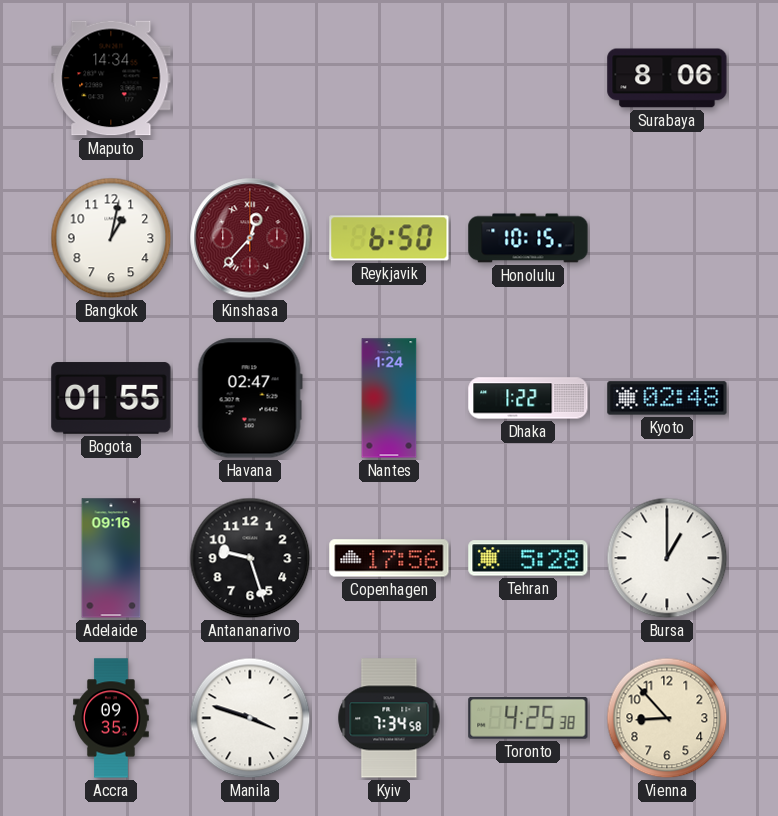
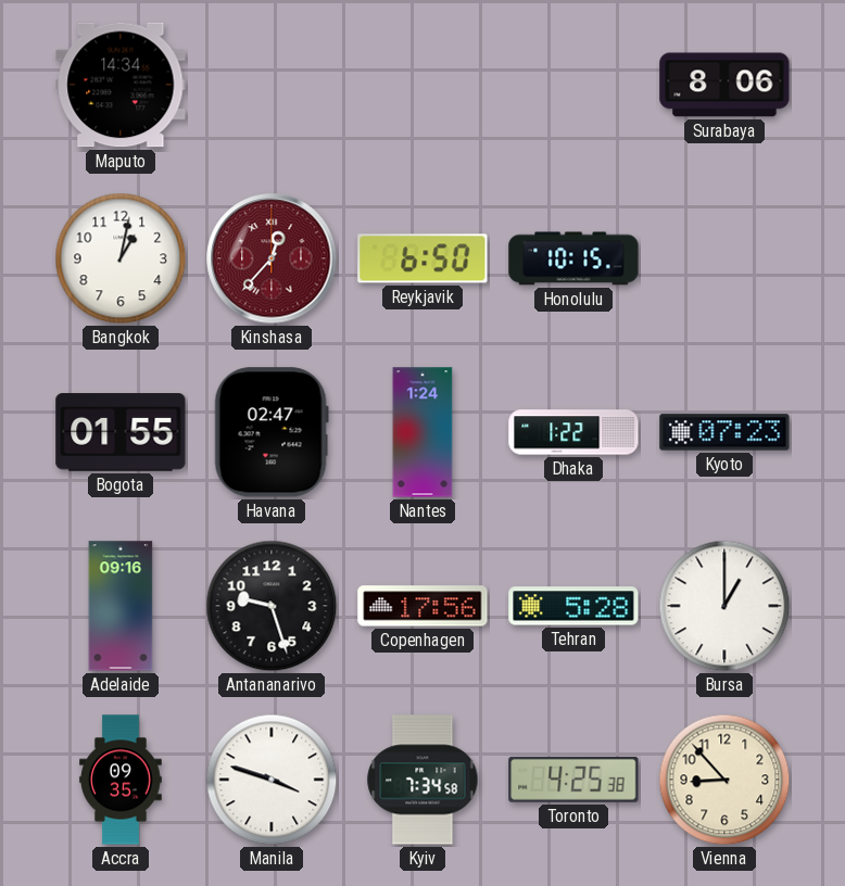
Kyoto: 02:48 -> 07:23 (724, 432)
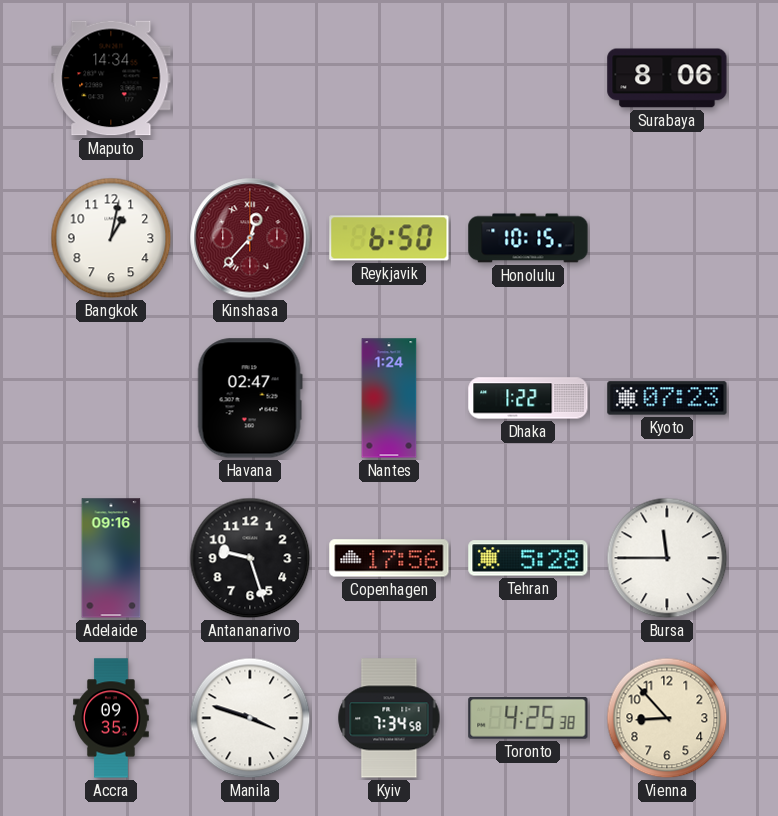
Bogota: 01:55 -> none (121, 432)
Bursa: 1:00 -> 11:45 (667, 558)
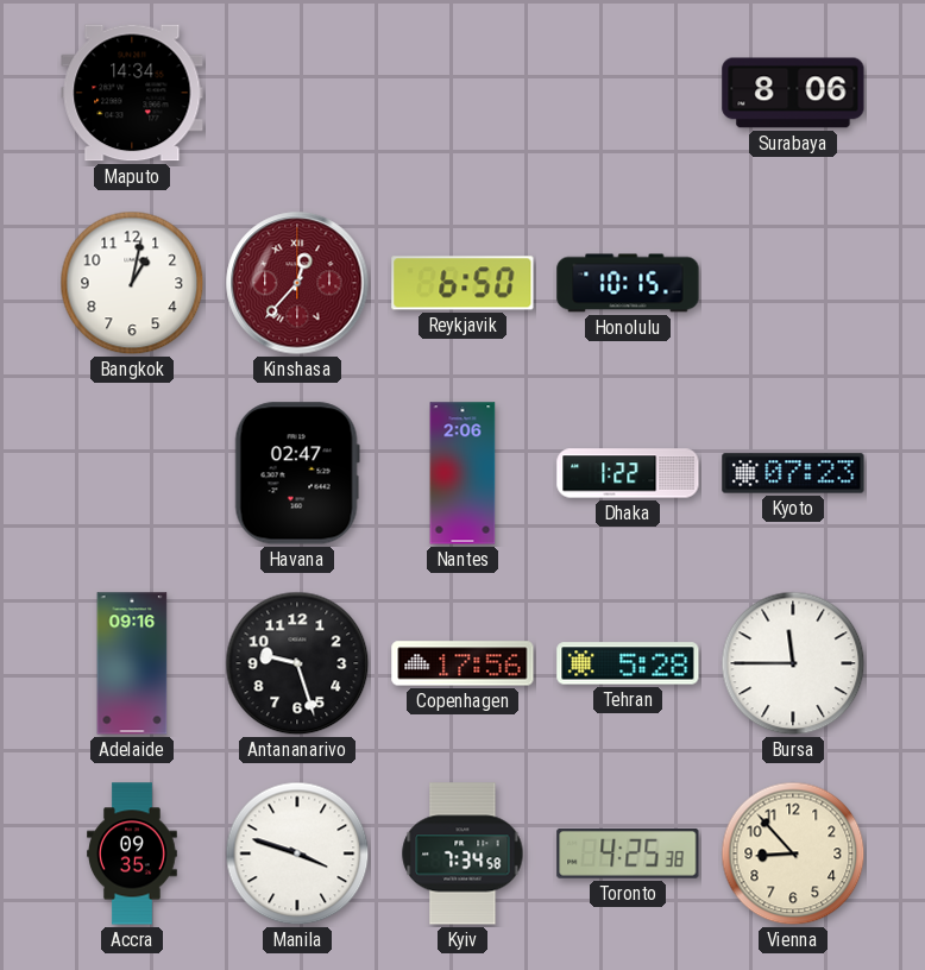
Nantes: 1:24 -> 2:06 (462, 473)
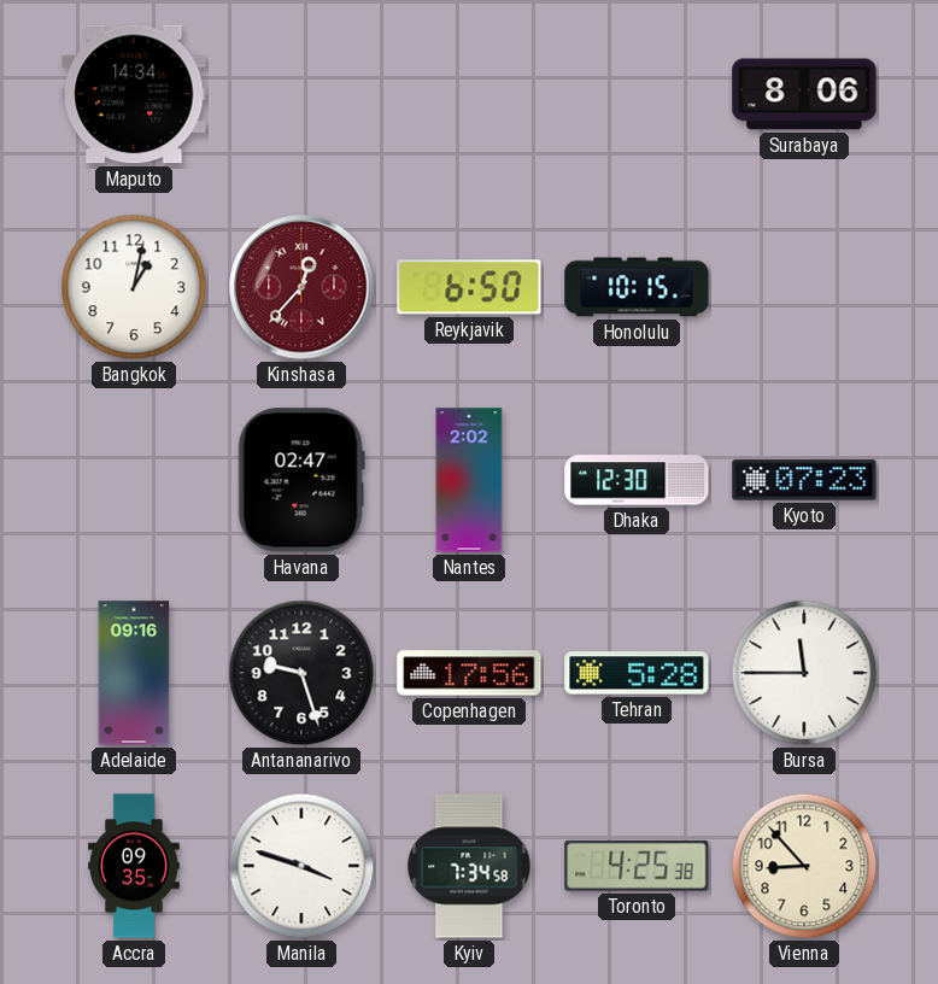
Nantes: 2:06 -> 2:02 (469, 480)
Dhaka: 1:22 -> 12:30 (637, 480)
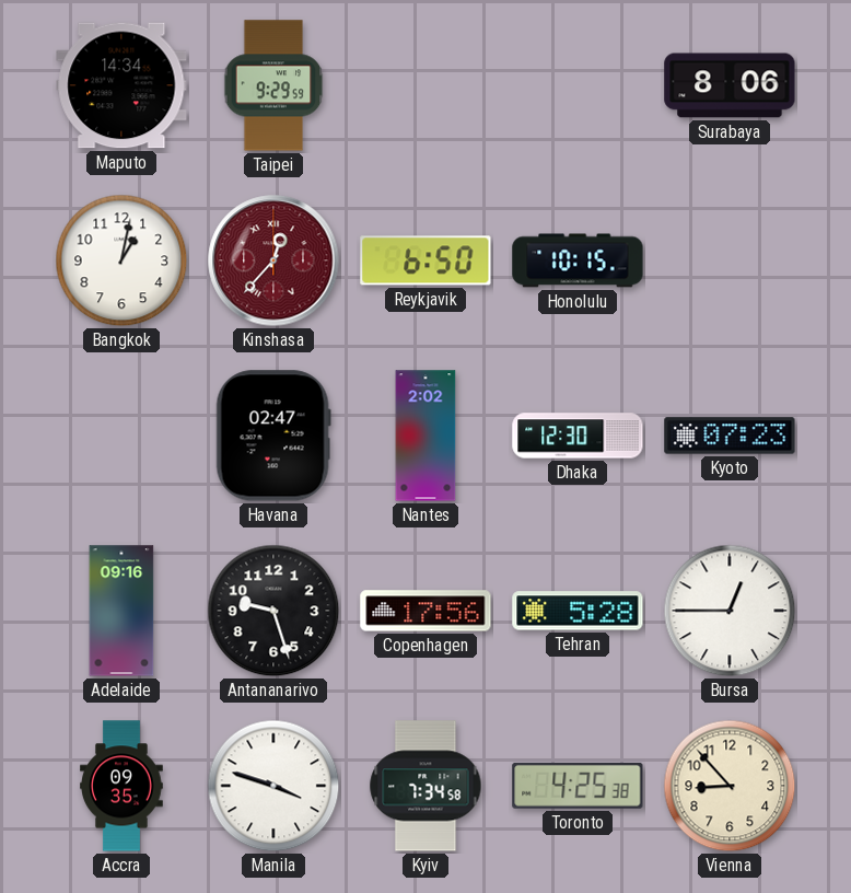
Taipei: none -> 9:29 (273, 85)
Bursa: 11:45 -> 12:45 (730, 611)
